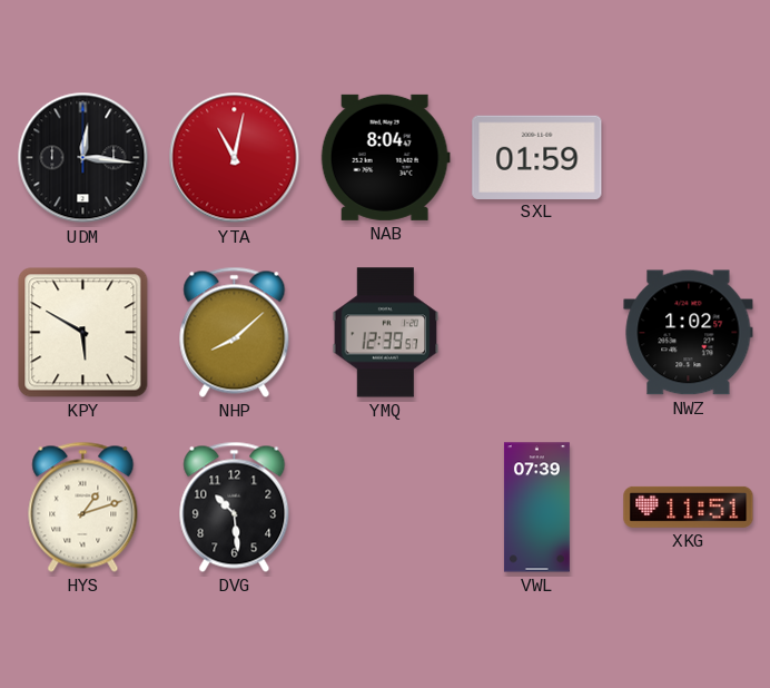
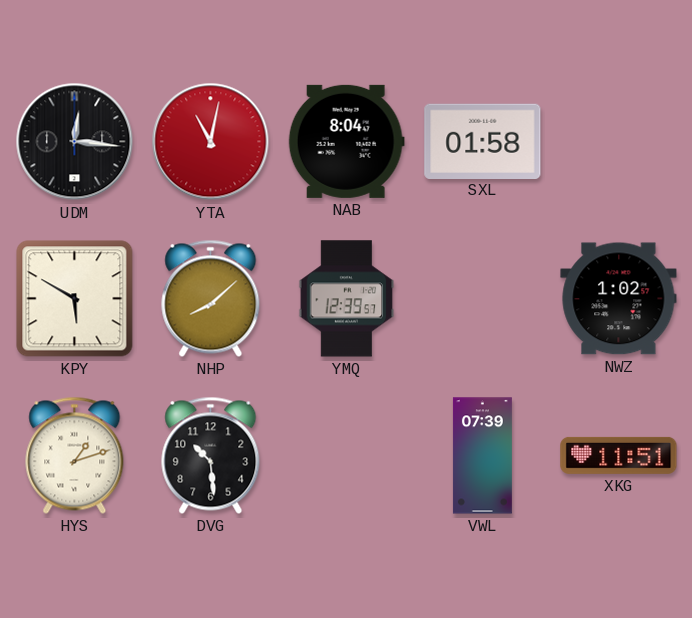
SXL: 01:59 -> 01:58 (483, 141)
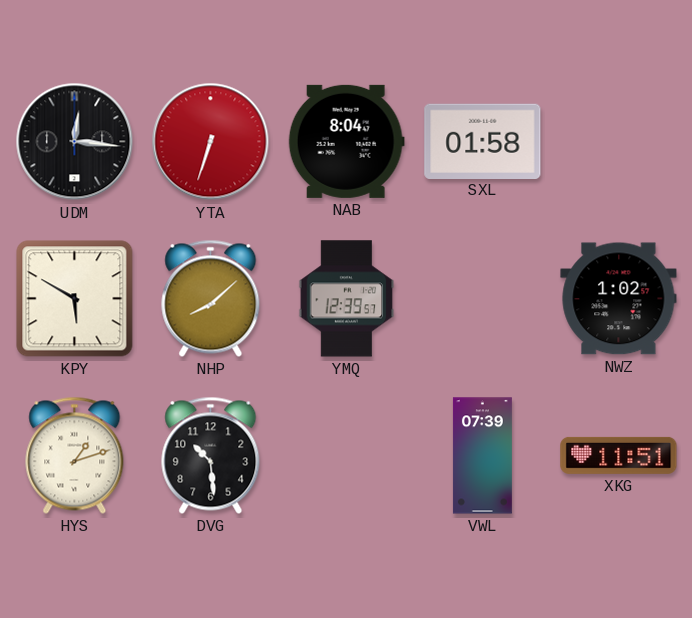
YTA: 11:02 -> 6:33 (211, 142)
